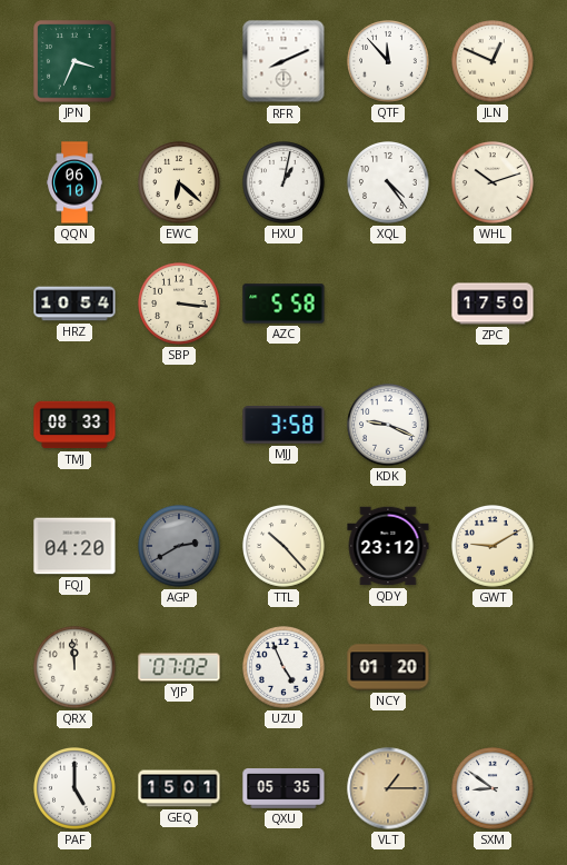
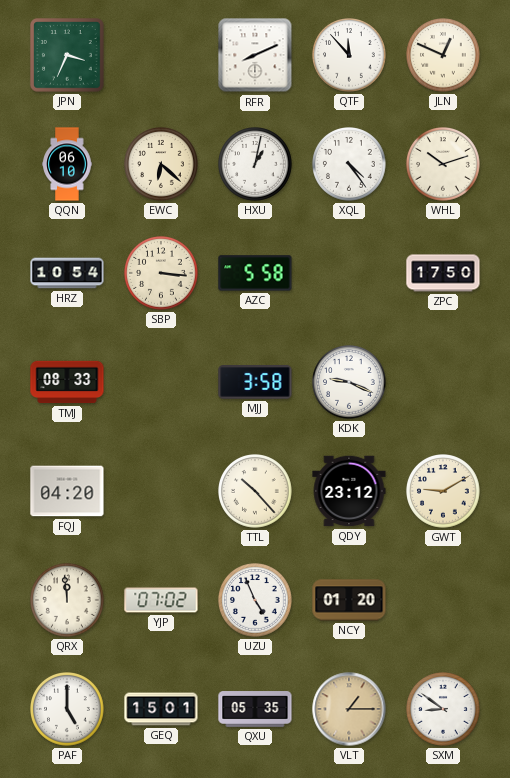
AGP: 2:40 -> none (180, 547)
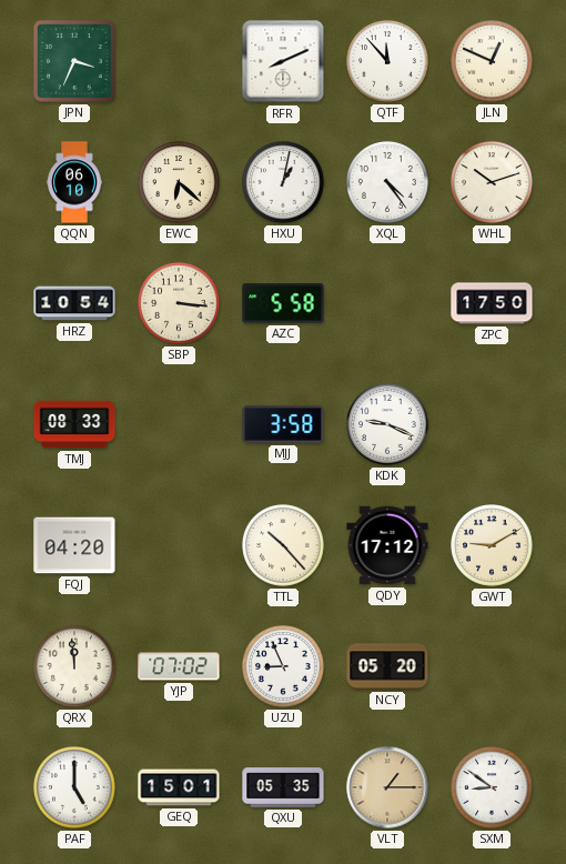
QDY: 23:12 -> 17:12 (387, 545)
UZU: 4:56 -> 8:56 (284, 667)
NCY: 01:20 -> 05:20 (387, 666)
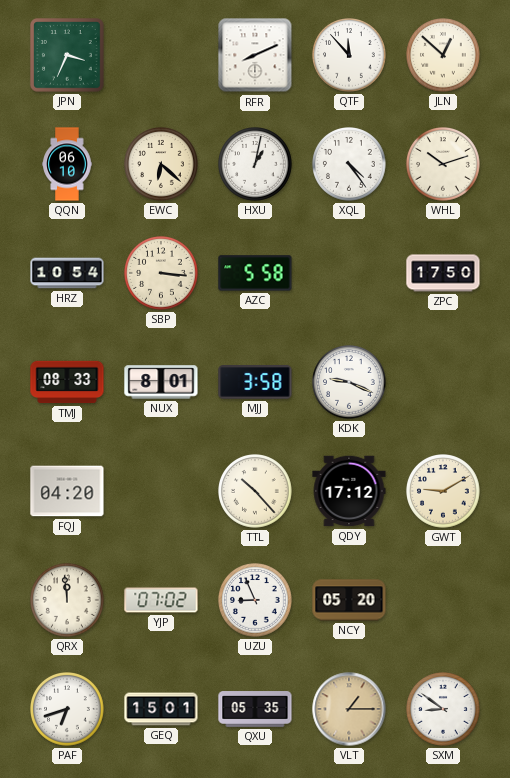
JLN: 12:49 -> 12:52 (444, 56)
NUX: none -> 8:01 (161, 382)
PAF: 5:00 -> 6:42 (68, 710)
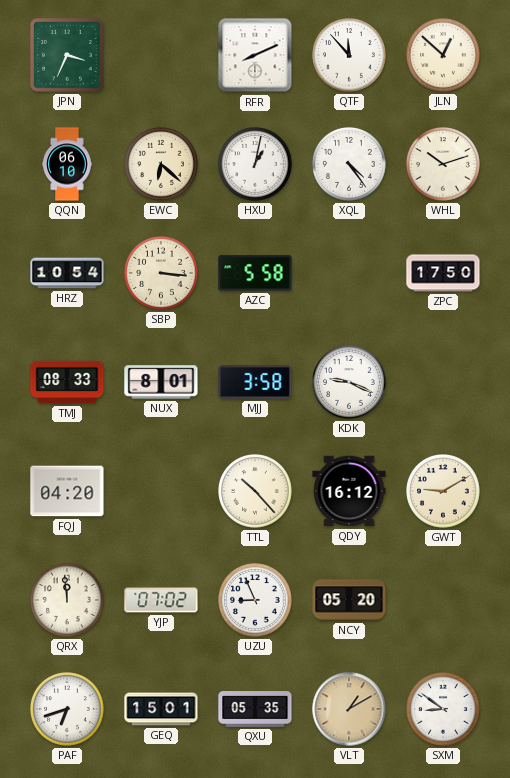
QDY: 17:12 -> 16:12 (349, 491)
VLT: 1:15 -> 1:10 (349, 709)
